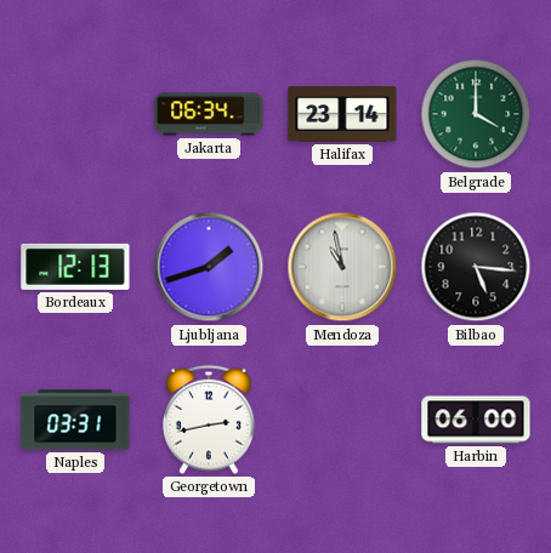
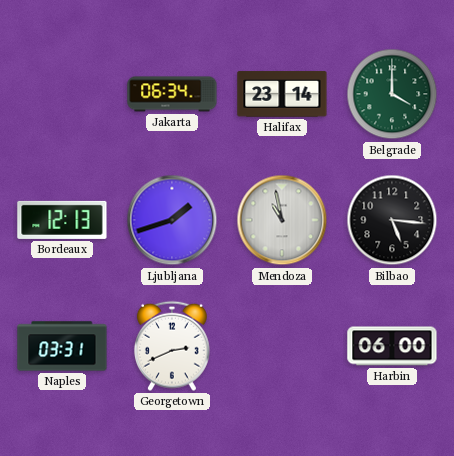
Georgetown: 2:43 -> 2:41 (172, 346)
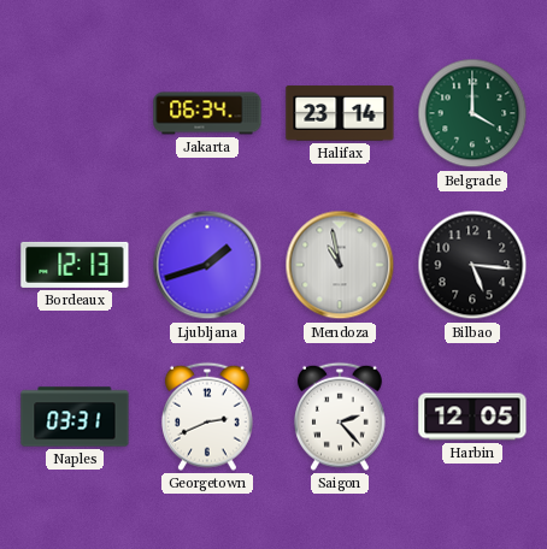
Saigon: none -> 2:23 (340, 417)
Harbin: 06:00 -> 12:05 (472, 417)
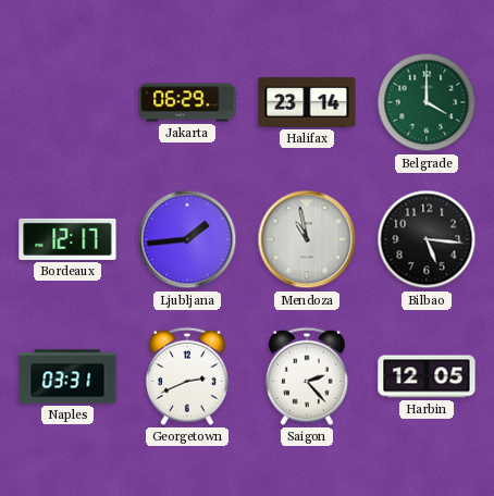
Jakarta: 06:34 -> 06:29 (187, 102)
Bordeaux: 12:13 -> 12:17 (67, 239)
Ljubljana: 1:42 -> 1:44 (187, 239)
